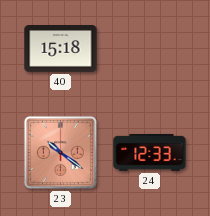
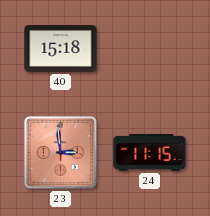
23: 10:21 -> 2:59 (60, 152)
24: 12:33 -> 11:15 (150, 152)
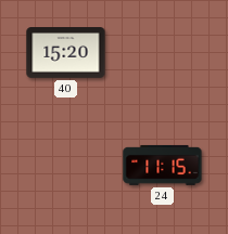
40: 15:18 -> 15:20 (66, 53)
23: 2:59 -> none (60, 152)
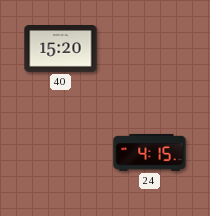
24: 11:15 -> 4:15 (150, 152)
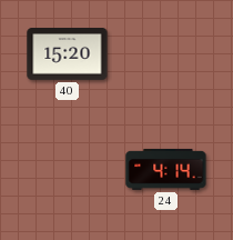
24: 4:15 -> 4:14 (166, 169)
